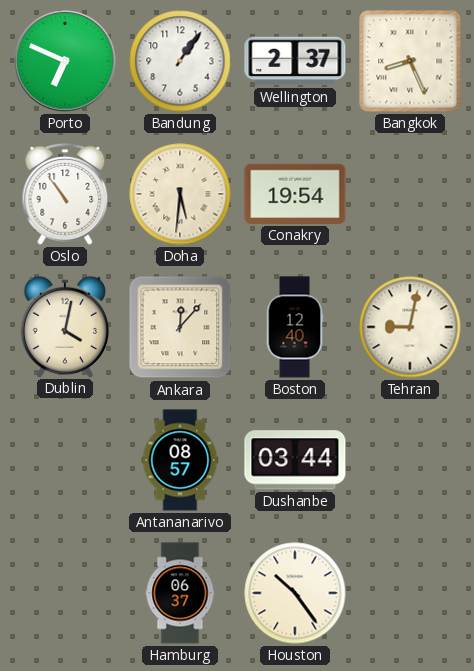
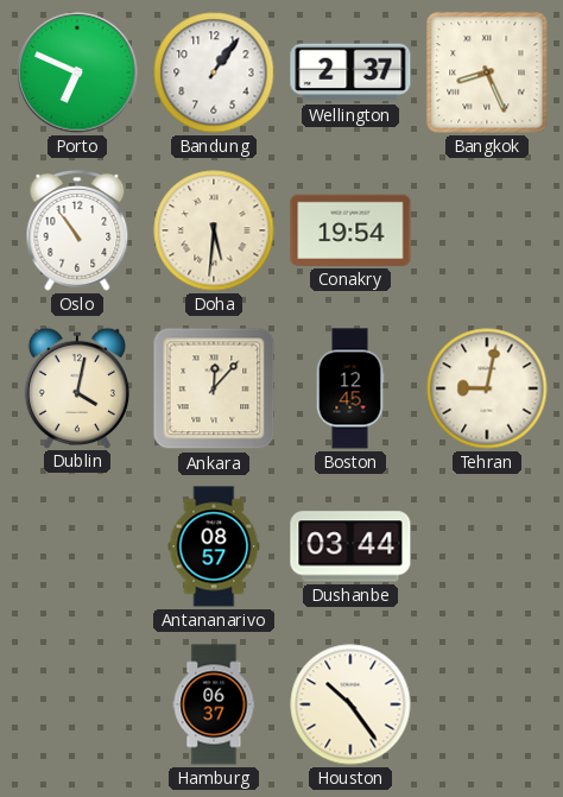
Boston: 12:40 -> 12:45 (350, 388)
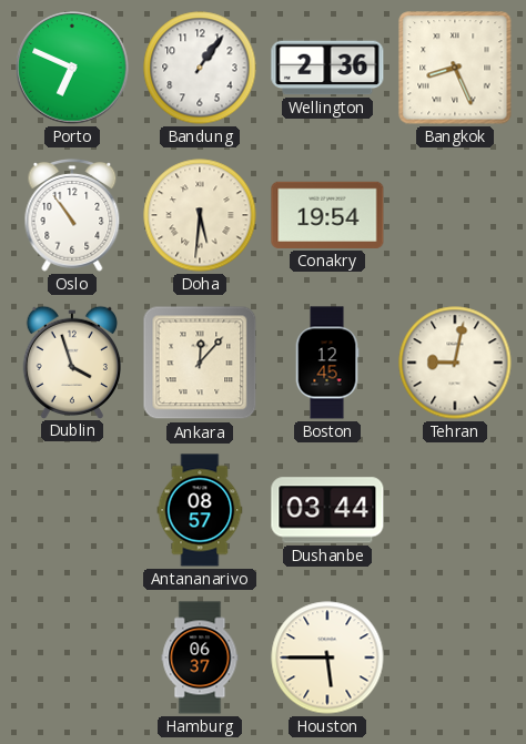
Wellington: 2:37 -> 2:36 (327, 68)
Dublin: 4:02 -> 3:57 (72, 361)
Houston: 10:24 -> 5:45 (327, 658)
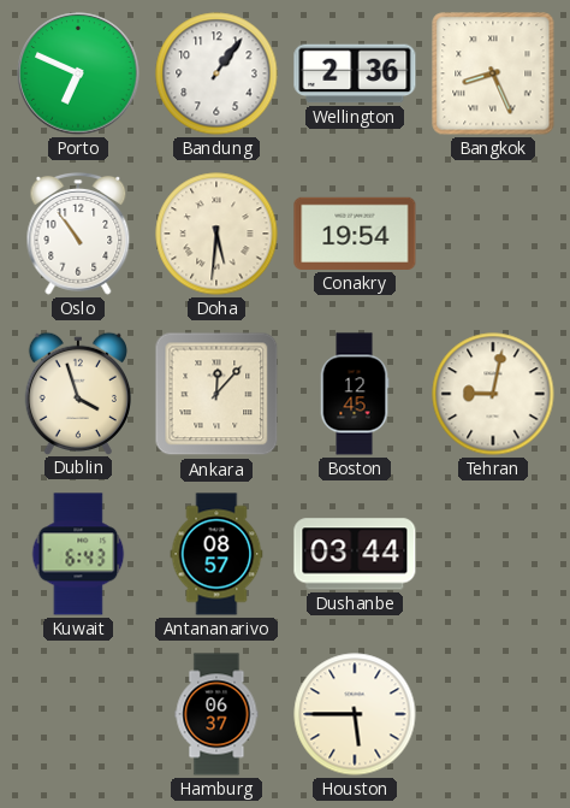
Kuwait: none -> 6:43 (78, 554)
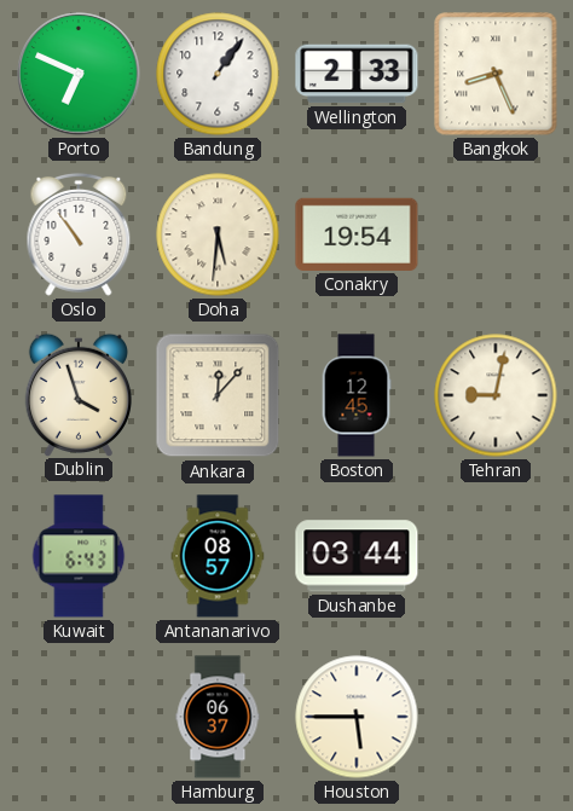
Wellington: 2:36 -> 2:33 (357, 74)
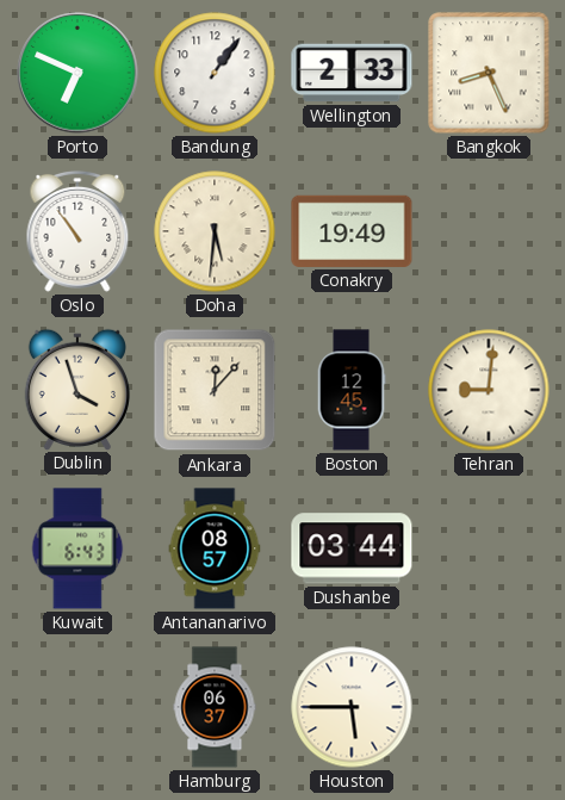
Conakry: 19:54 -> 19:49 (352, 231)
Tehran: 9:02 -> 9:01 (489, 390)
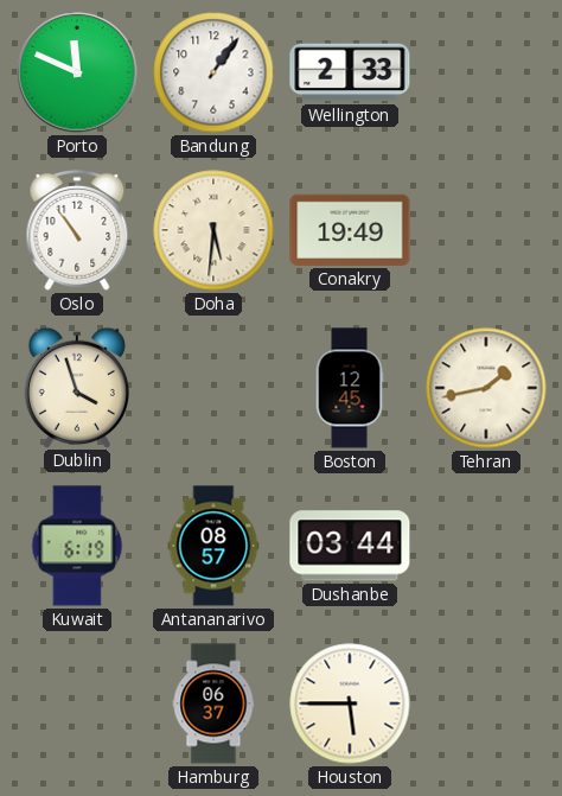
Porto: 6:49 -> 11:49 (77, 72)
Bangkok: 8:26 -> none (489, 73)
Ankara: 12:07 -> none (215, 390)
Tehran: 9:01 -> 1:43 (486, 388)
Kuwait: 6:43 -> 6:19 (77, 546)
